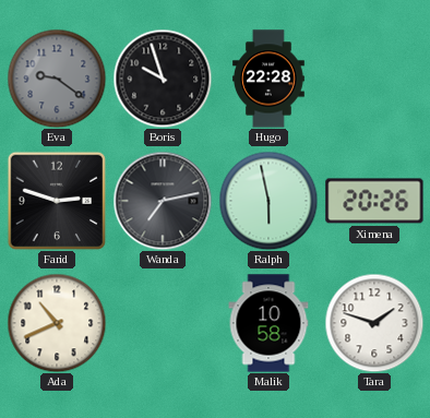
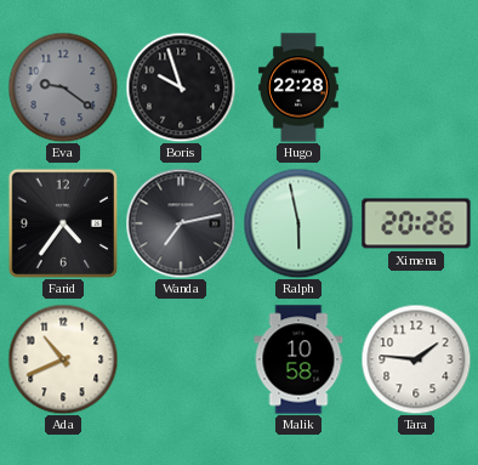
Farid: 2:48 -> 4:36 (62, 222)
Tara: 1:48 -> 1:46 (416, 359)
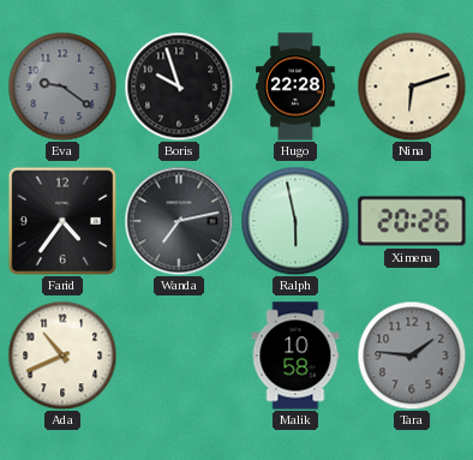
Nina: none -> 6:12 (412, 86)
Tara dial: white -> grey (412, 356)
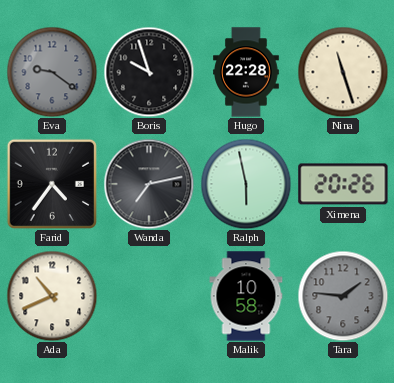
Nina: 6:12 -> 11:27 (343, 72)
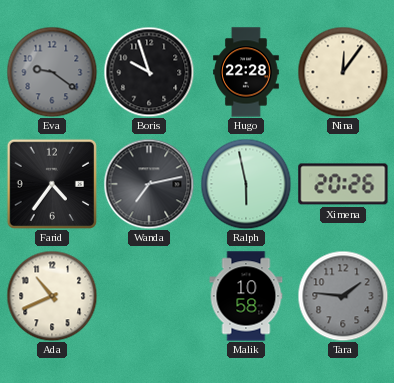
Nina: 11:27 -> 12:06 (343, 72)
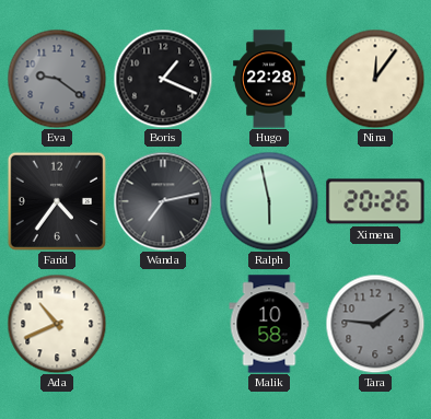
Boris: 9:57 -> 1:19 (163, 79)
